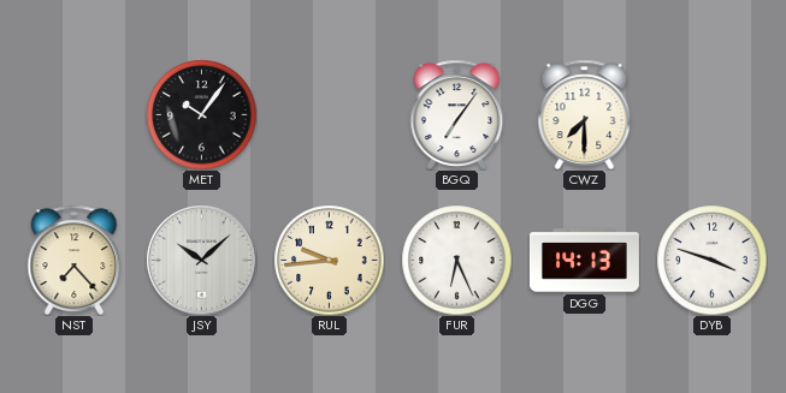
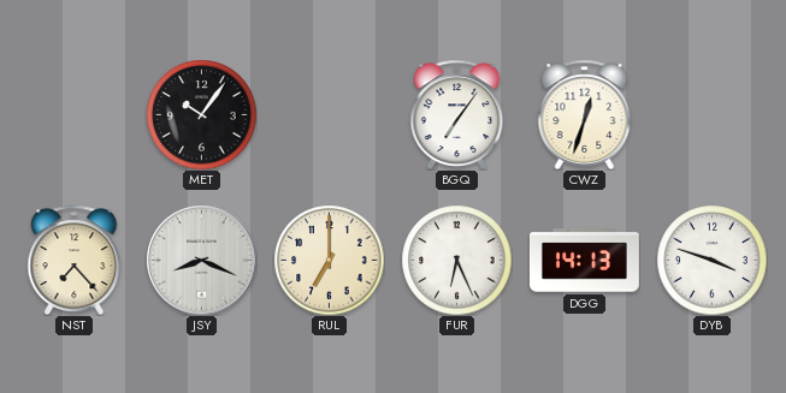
CWZ: 7:30 -> 12:33 (585, 114)
JSY: 10:08 -> 8:19 (201, 260)
RUL: 9:44 -> 7:00 (329, 260)
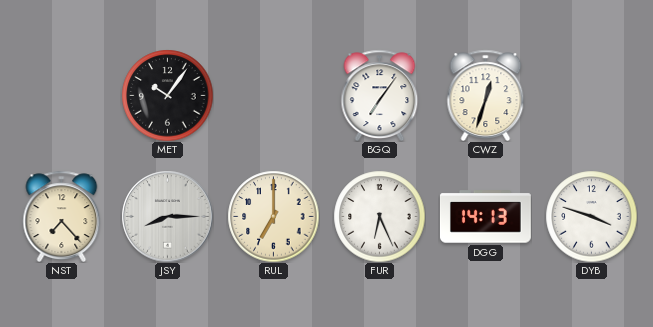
JSY: 8:19 -> 8:15 (167, 216)
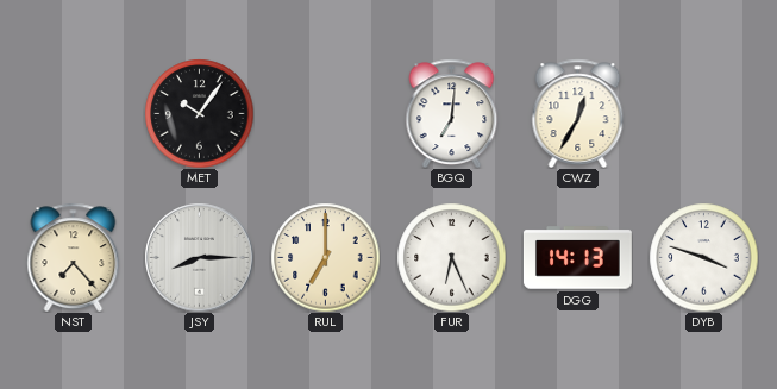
BGQ: 7:06 -> 7:01 (452, 113)
CWZ: 12:33 -> 12:35 (578, 113)
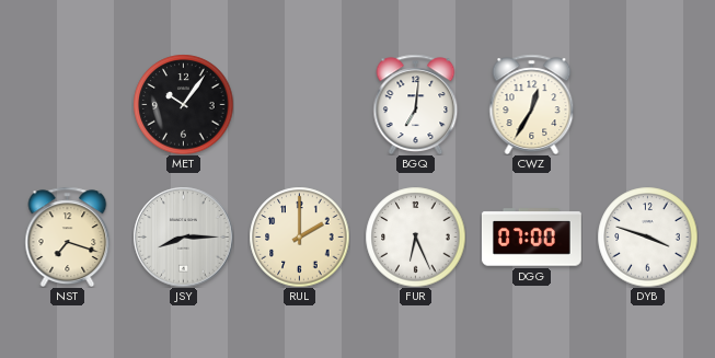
NST: 7:23 -> 7:18 (68, 236)
RUL: 7:00 -> 2:00 (299, 236)
DGG: 14:13 -> 07:00 (531, 238)
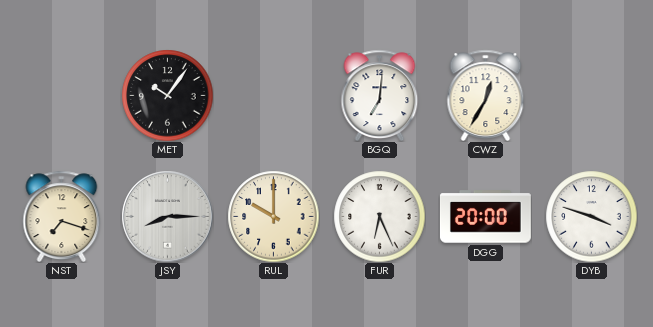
RUL: 2:00 -> 10:00 (273, 216)
DGG: 07:00 -> 20:00 (485, 217)
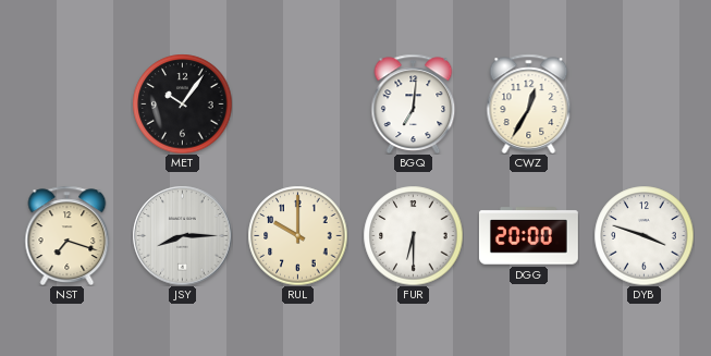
FUR: 6:26 -> 6:30 (413, 235)
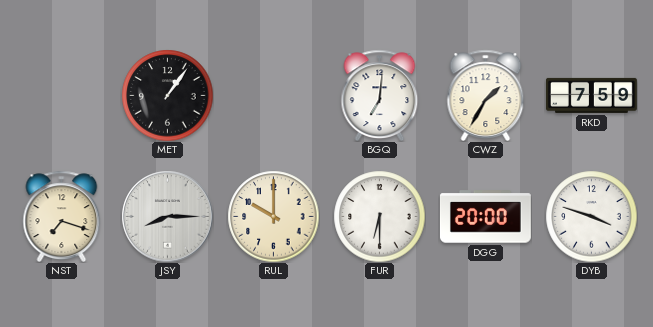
MET: 10:06 -> 1:06 (167, 95)
CWZ: 12:35 -> 1:35 (486, 95)
RKD: none -> 7:59 (592, 95)
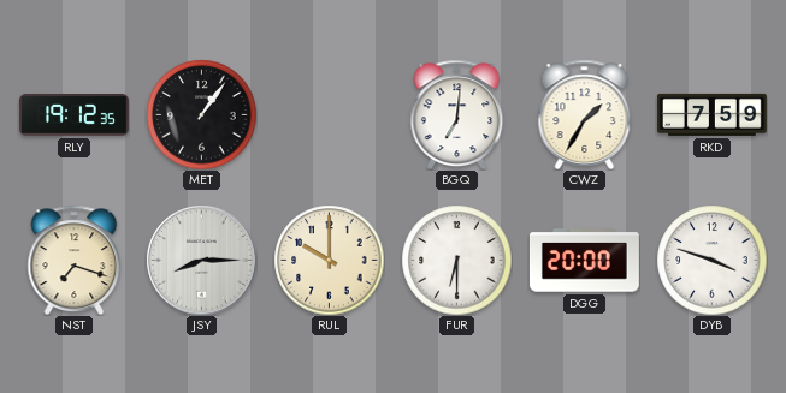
RLY: none -> 19:12 (75, 115)
